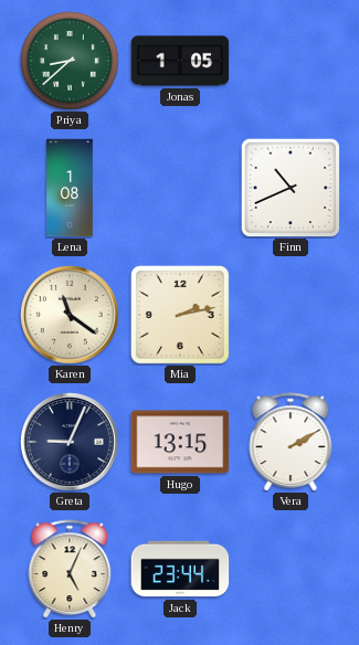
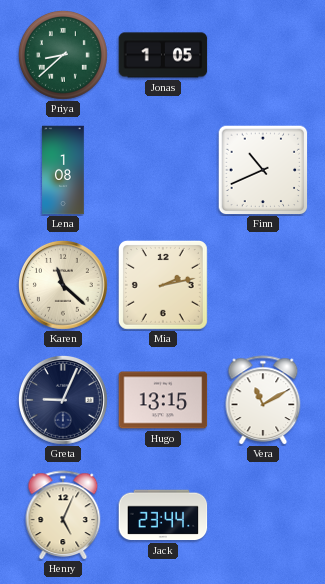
Karen: 11:21 -> 11:22 (63, 285)
Vera: 2:10 -> 11:10 (263, 400)
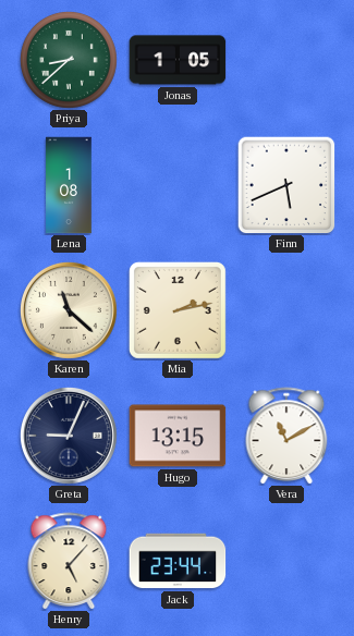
Finn: 10:41 -> 5:41 (286, 185)
Henry: 5:04 -> 5:07 (69, 561)
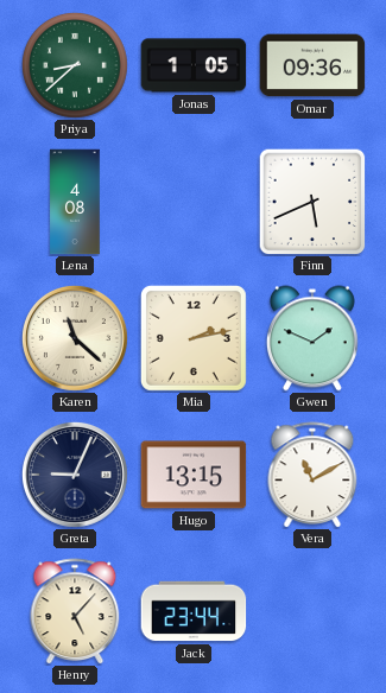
Omar: none -> 09:36 (312, 65)
Lena: 1:08 -> 4:08 (75, 202)
Gwen: none -> 1:49 (312, 338)
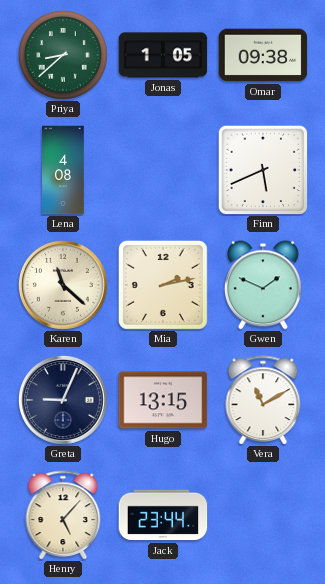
Omar: 09:36 -> 09:38 (263, 55)
